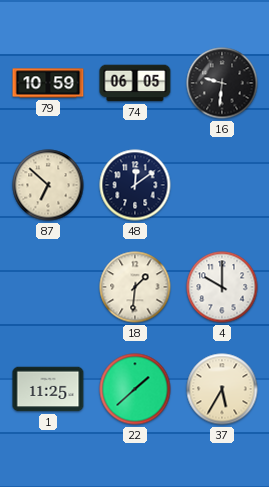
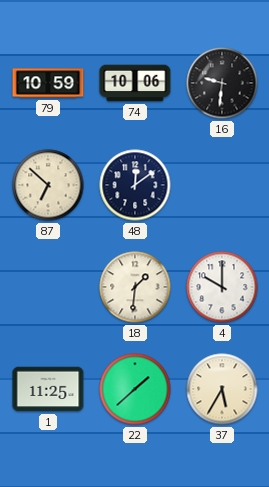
74: 06:05 -> 10:06 (135, 83)
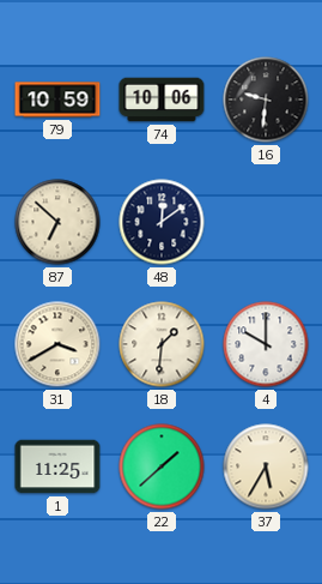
31: none -> 3:40 (57, 344)
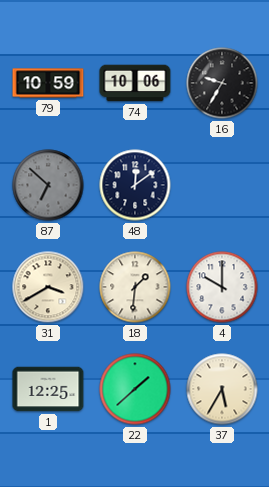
16: 9:31 -> 9:35 (222, 83)
87 dial: cream -> grey (48, 185)
1: 11:25 -> 12:25 (48, 389)
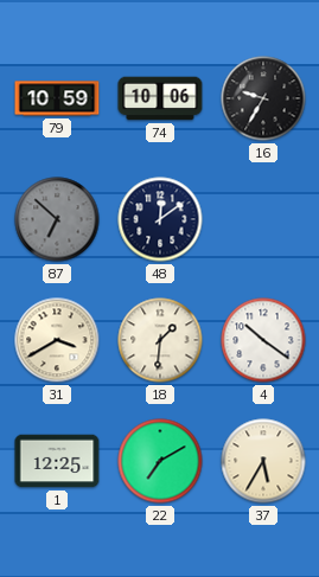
4: 10:00 -> 10:21 (263, 340)
22: 1:38 -> 7:10 (160, 461)
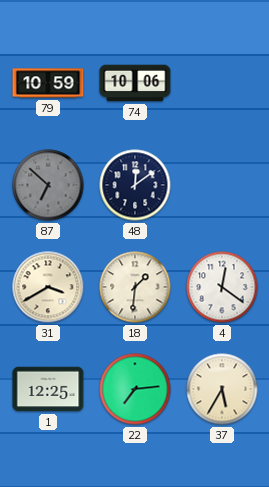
16: 9:35 -> none (263, 98)
4: 10:21 -> 12:21 (222, 287)
22: 7:10 -> 7:14 (135, 389)
